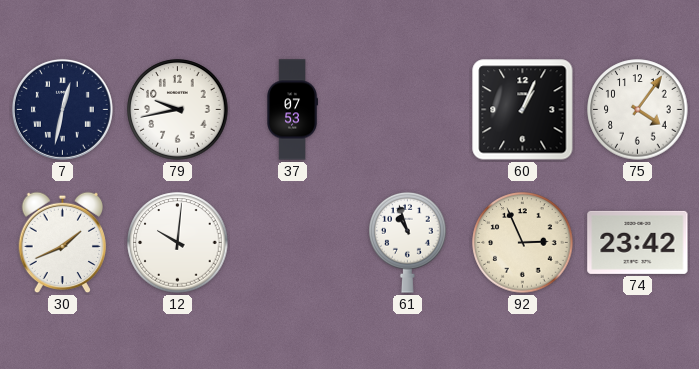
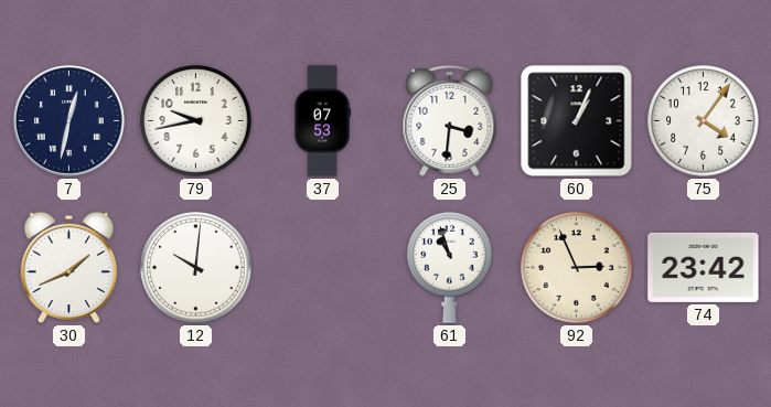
25: none -> 3:31 (450, 120)
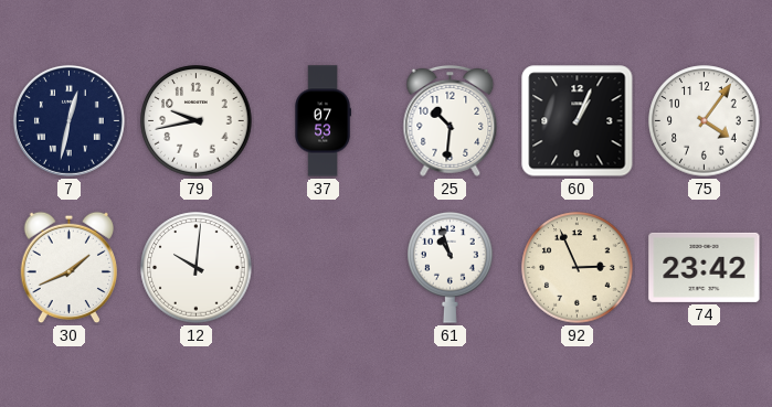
25: 3:31 -> 10:31 (451, 120)
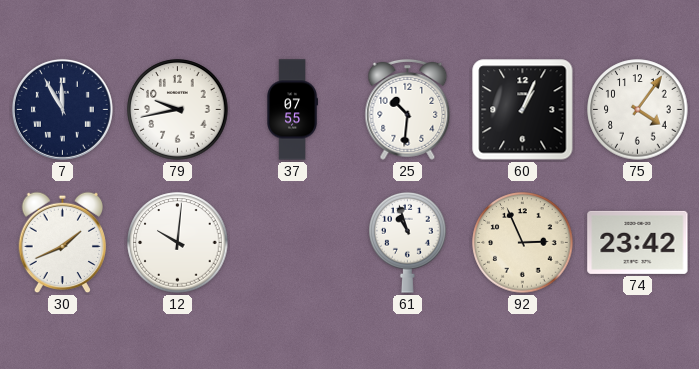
7: 12:32 -> 11:55 (62, 109)
37: 07:53 -> 07:55 (292, 110)
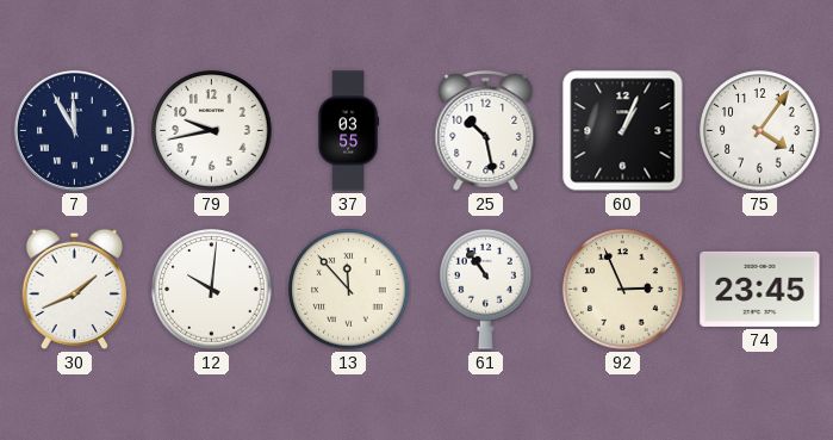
37: 07:55 -> 03:55 (348, 131)
25: 10:31 -> 10:28 (486, 130)
13: none -> 11:53 (349, 290)
61: 10:57 -> 10:54 (486, 289)
74: 23:42 -> 23:45 (760, 289)
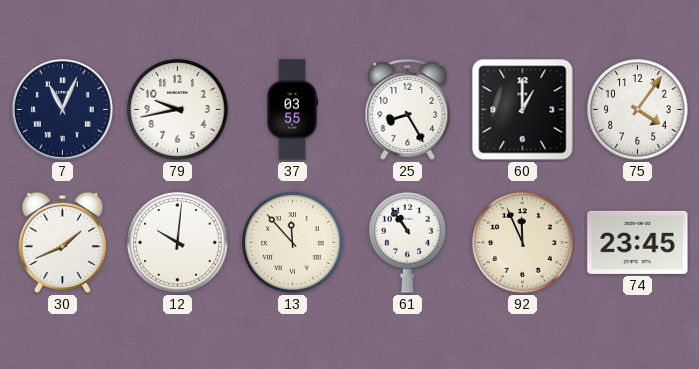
7: 11:55 -> 11:04 (62, 109)
25: 10:28 -> 8:25 (408, 109)
60: 1:04 -> 1:00 (523, 110)
92: 2:56 -> 11:56 (523, 243)
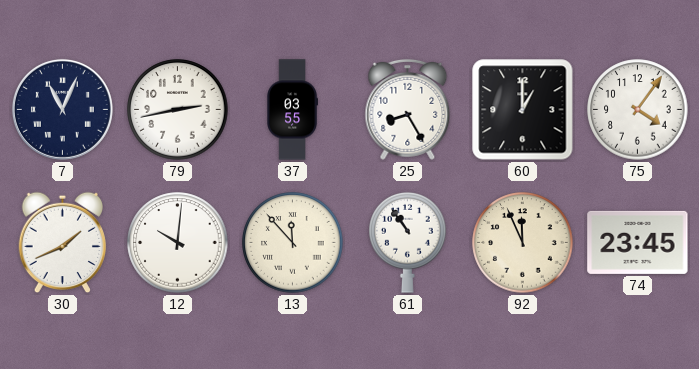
79: 9:43 -> 2:43 (178, 110)
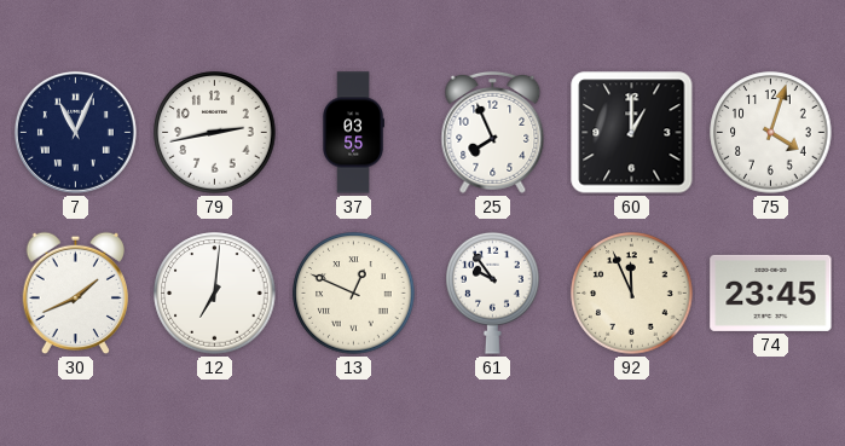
25: 8:25 -> 7:56 (493, 132)
75: 4:06 -> 4:03 (771, 133)
12: 10:01 -> 7:01 (215, 294)
13: 11:53 -> 12:49 (354, 294)
61: 10:54 -> 9:54 (493, 292)
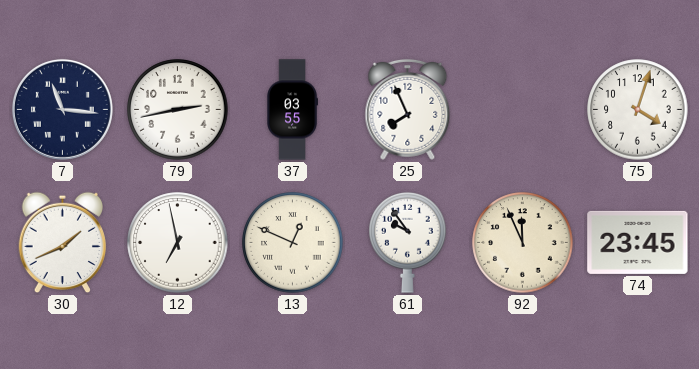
7: 11:04 -> 11:16 (62, 109)
60: 1:00 -> none (632, 133)
12: 7:01 -> 6:58 (178, 243)
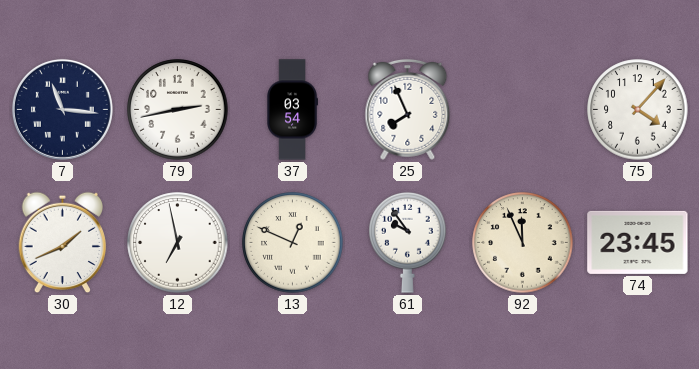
37: 03:55 -> 03:54 (292, 110)
75: 4:03 -> 4:07 (638, 110)
